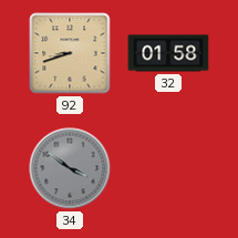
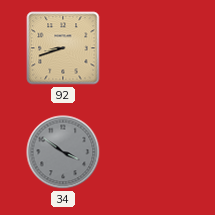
32: 01:58 -> none (168, 53)
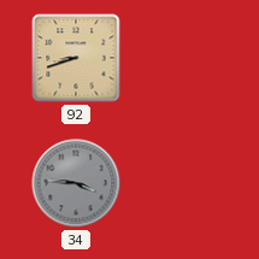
34: 3:51 -> 3:46 (76, 183)
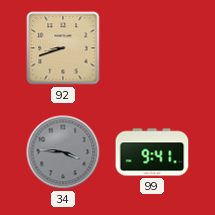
99: none -> 9:41 (152, 152)
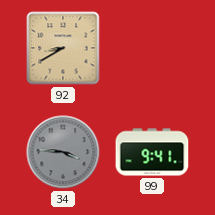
92: 8:42 -> 8:40 (63, 48)
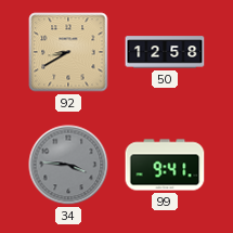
50: none -> 12:58 (165, 52)
